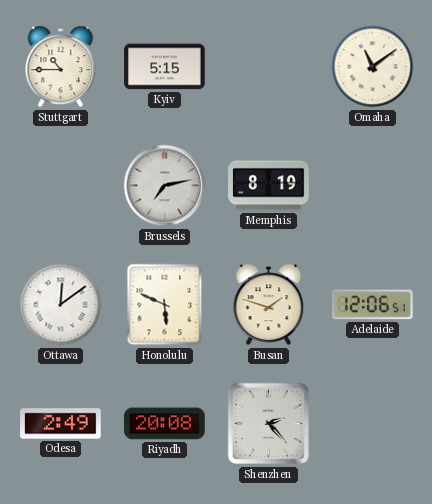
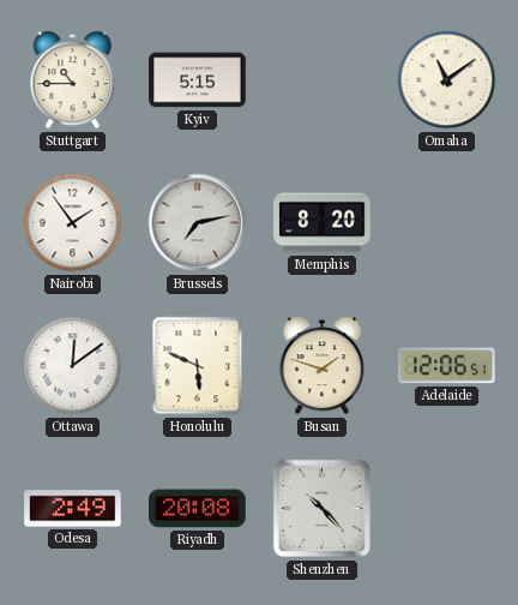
Nairobi: none -> 1:54 (73, 223)
Memphis: 8:19 -> 8:20 (323, 223)
Shenzhen: 2:23 -> 10:23 (323, 509)
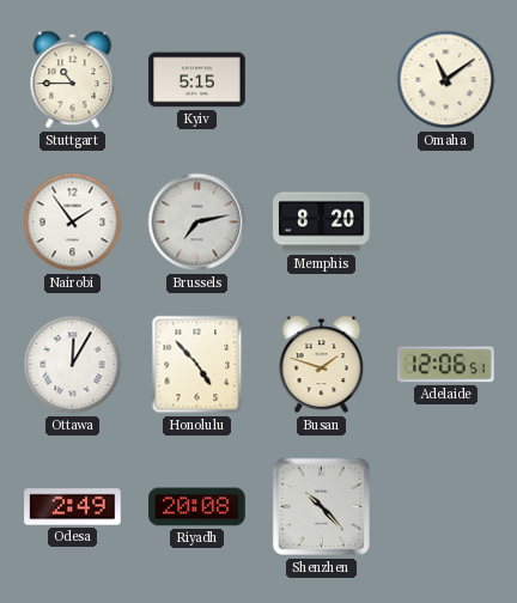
Ottawa: 12:09 -> 12:05 (73, 365)
Honolulu: 5:49 -> 4:53 (197, 365)
